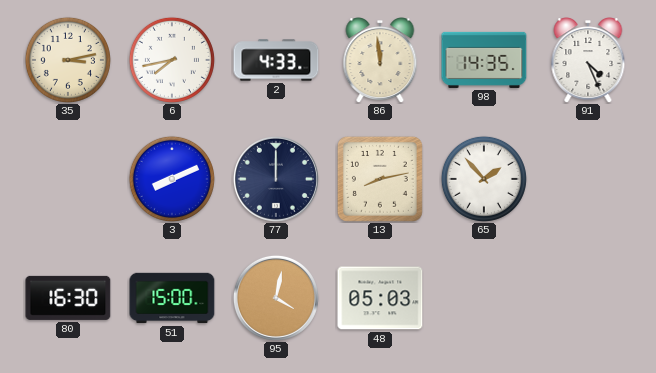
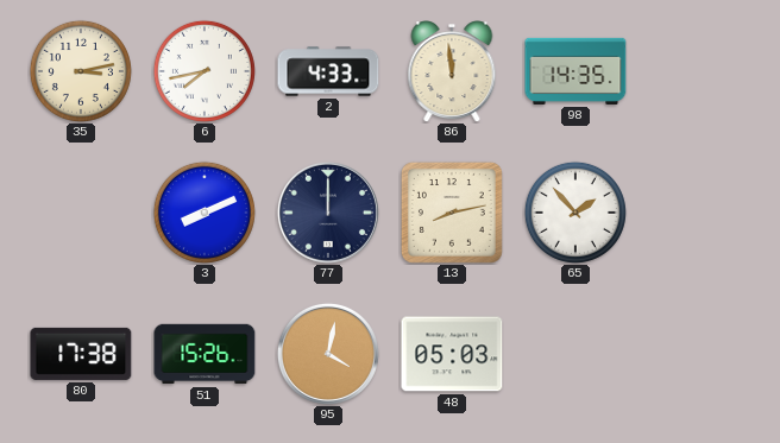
91: 4:26 -> none (588, 60)
80: 16:30 -> 17:38 (81, 354)
51: 15:00 -> 15:26 (205, 354)
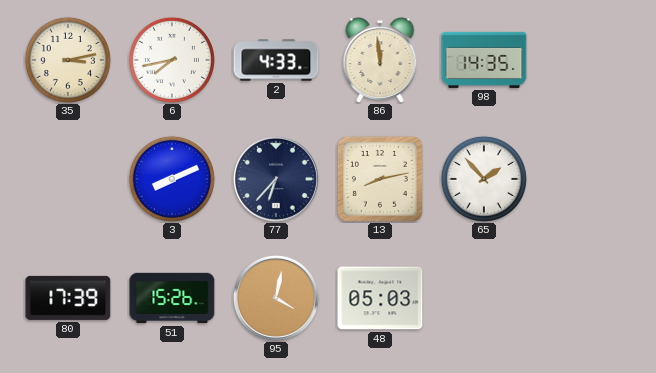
77: 12:00 -> 6:37 (276, 179)
80: 17:38 -> 17:39 (68, 298)
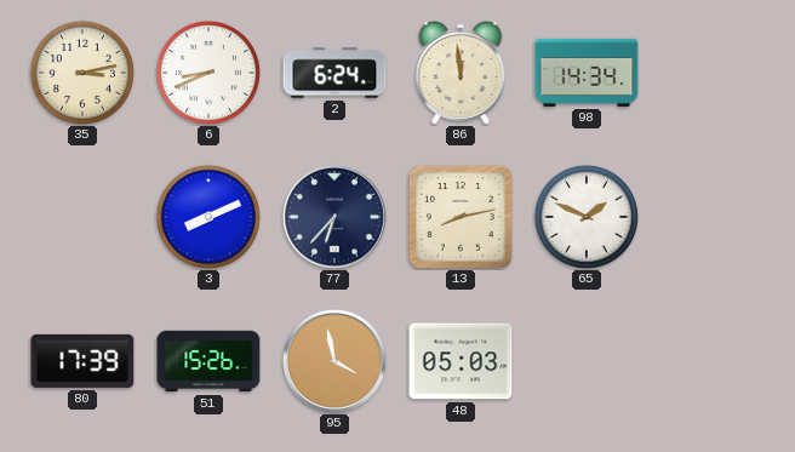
6: 7:43 -> 8:41 (208, 73)
2: 4:33 -> 6:24 (334, 73)
98: 14:35 -> 14:34 (587, 73)
65: 1:53 -> 1:49 (587, 217)
95: 4:02 -> 3:58 (334, 361)
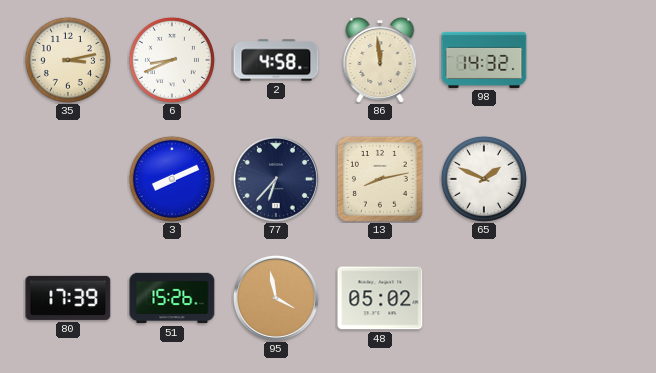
2: 6:24 -> 4:58 (276, 60)
98: 14:34 -> 14:32 (484, 60)
48: 05:03 -> 05:02 (380, 298)
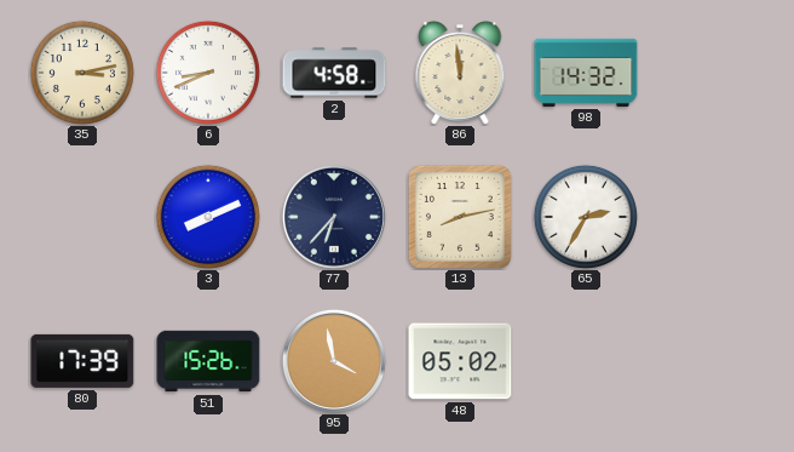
65: 1:49 -> 2:35 (586, 217)
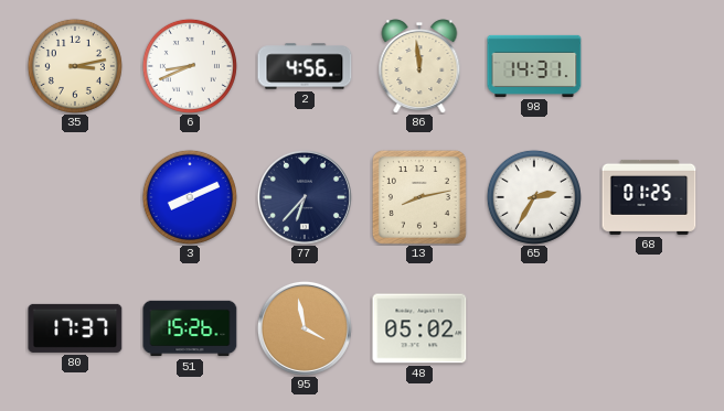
2: 4:58 -> 4:56 (305, 66)
98: 14:32 -> 14:31 (534, 66)
68: none -> 01:25 (649, 197)
80: 17:39 -> 17:37 (75, 328)
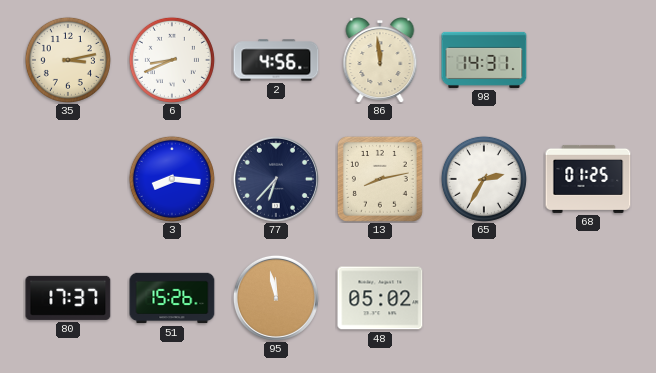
3: 8:11 -> 8:16 (172, 179)
95: 3:58 -> 11:58 (276, 298)
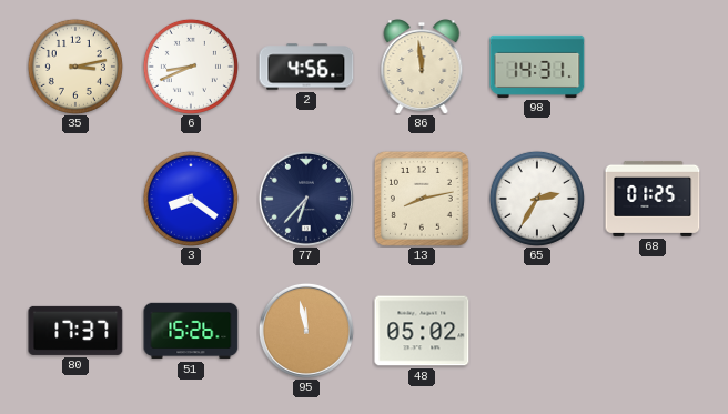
3: 8:16 -> 8:21 (191, 199)
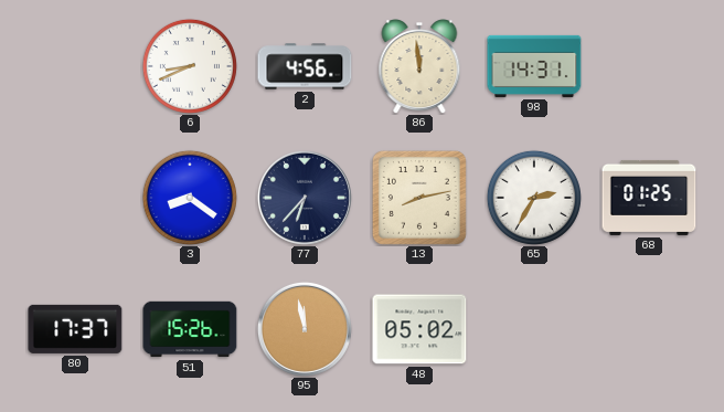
35: 3:13 -> none (75, 67)
